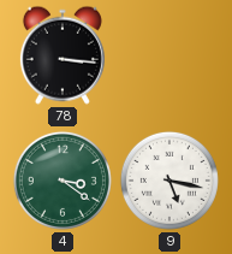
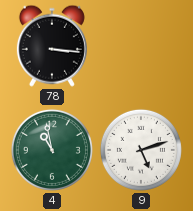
4: 3:21 -> 10:58 (52, 150)
9: 5:17 -> 5:12 (141, 150)
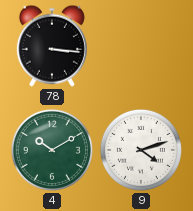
4: 10:58 -> 10:10 (52, 150)
9: 5:12 -> 4:12 (141, 150)
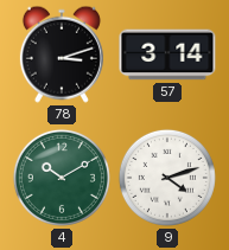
78: 3:16 -> 3:12 (62, 55)
57: none -> 3:14 (167, 55)
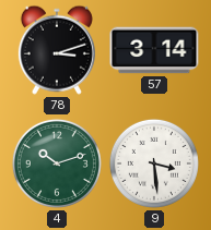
4: 10:10 -> 10:12 (57, 164)
9: 4:12 -> 3:29 (154, 164)
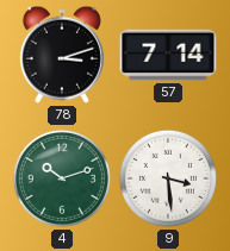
57: 3:14 -> 7:14 (168, 55)
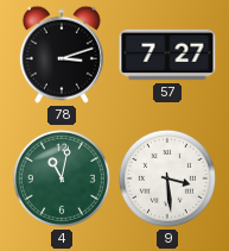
57: 7:14 -> 7:27 (167, 55)
4: 10:12 -> 11:02 (62, 178)
